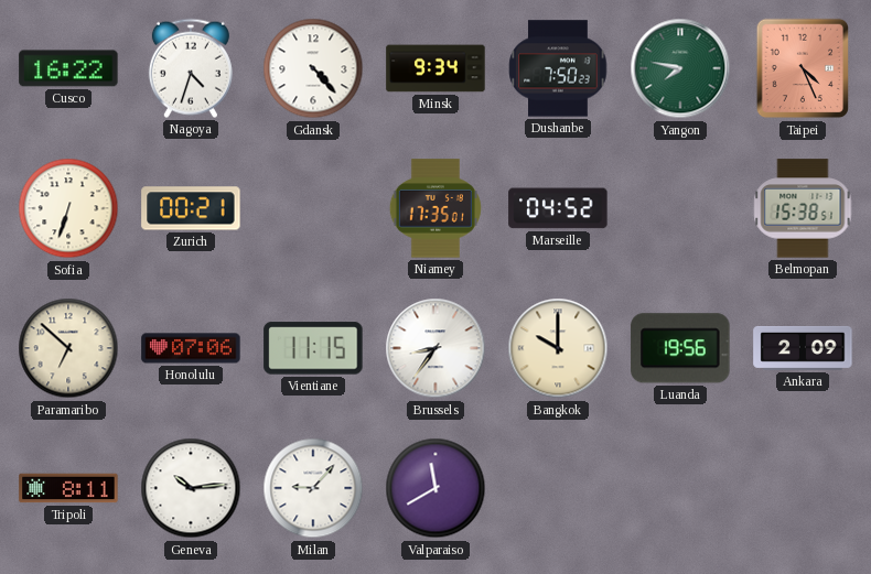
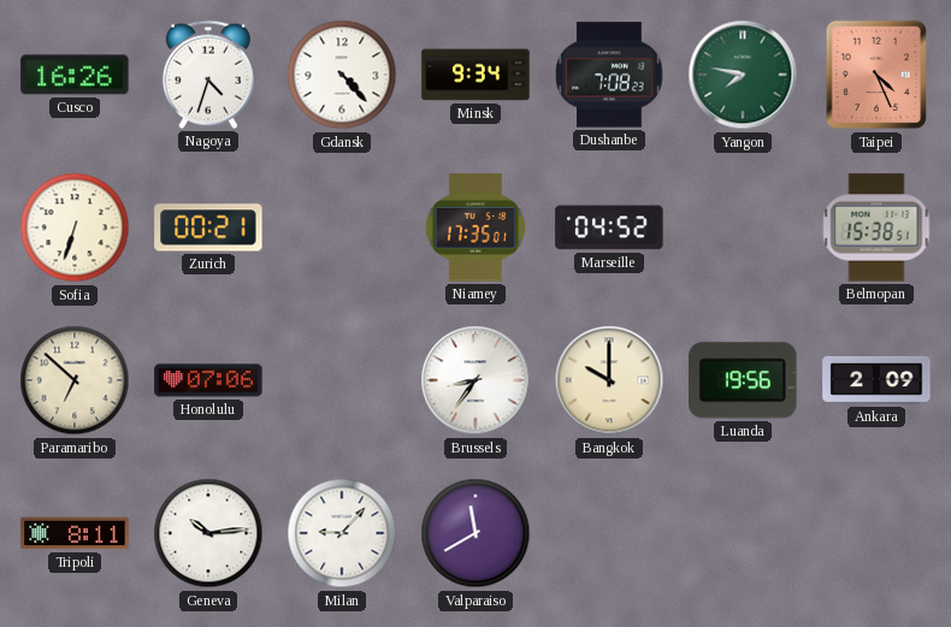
Cusco: 16:22 -> 16:26 (75, 75)
Dushanbe: 7:50 -> 7:08 (609, 75)
Vientiane: 11:15 -> none (313, 348)
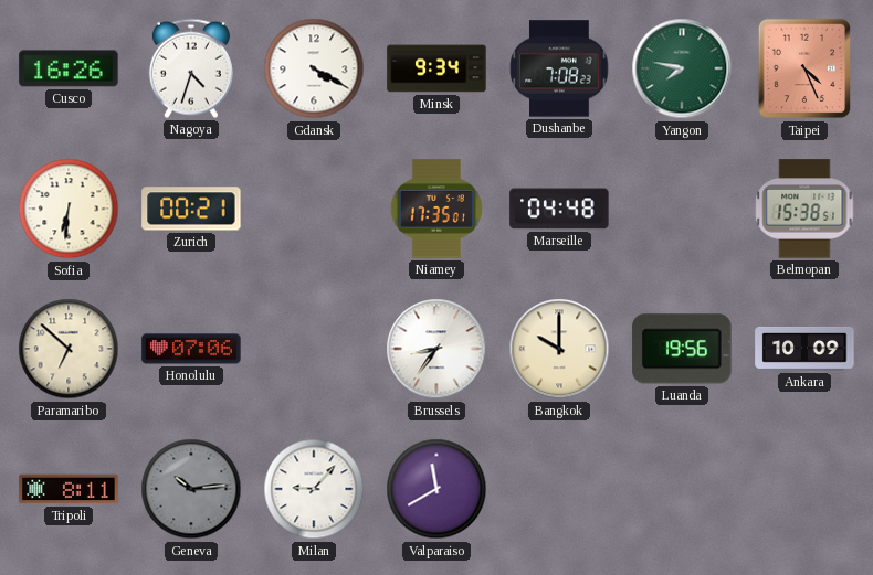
Gdansk: 4:23 -> 4:20 (314, 68)
Sofia: 6:33 -> 6:31 (69, 209)
Marseille: 04:52 -> 04:48 (559, 209)
Ankara: 2:09 -> 10:09 (804, 349)
Geneva dial: white -> grey (191, 489)
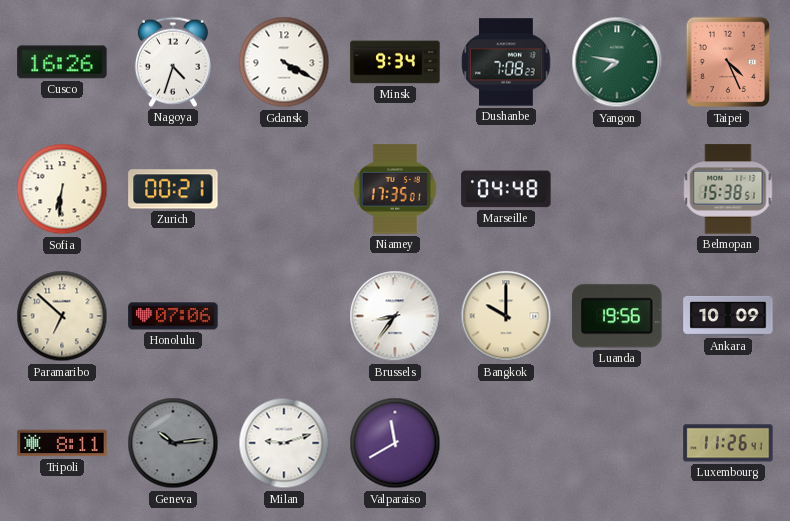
Milan: 9:07 -> 9:12 (284, 443)
Luxembourg: none -> 11:26 (728, 443)
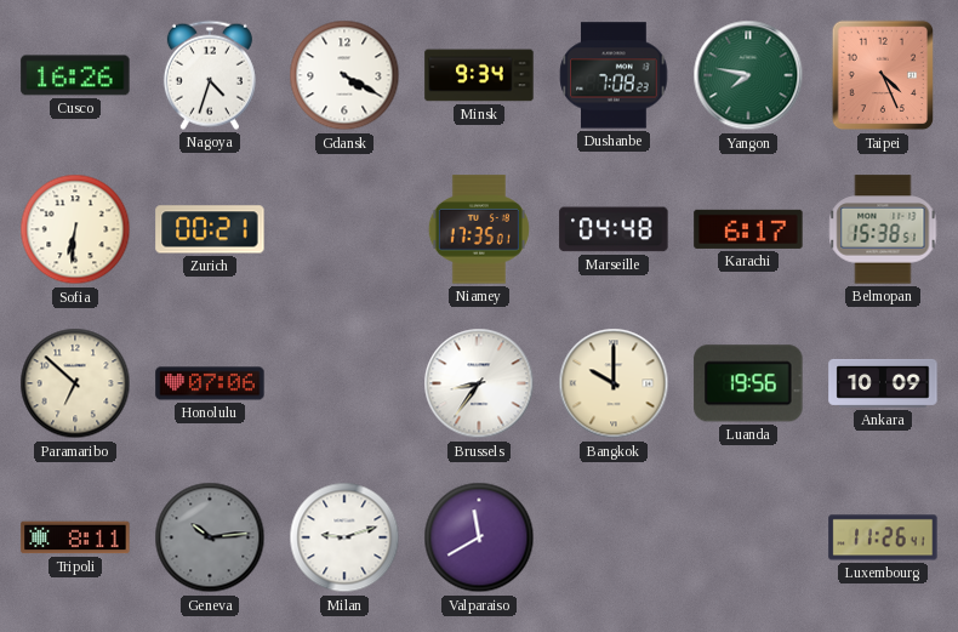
Karachi: none -> 6:17 (748, 229)
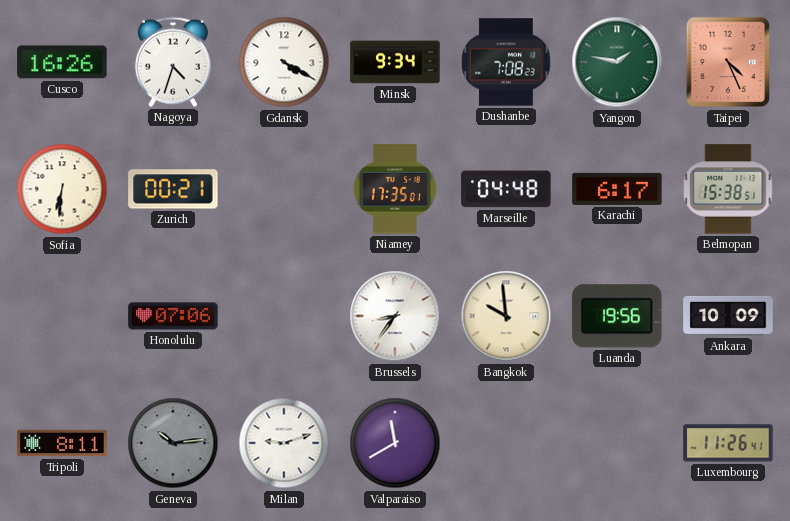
Yangon: 7:47 -> 1:47 (617, 62)
Paramaribo: 6:52 -> none (75, 383)
Bangkok: 10:00 -> 9:59 (506, 316)
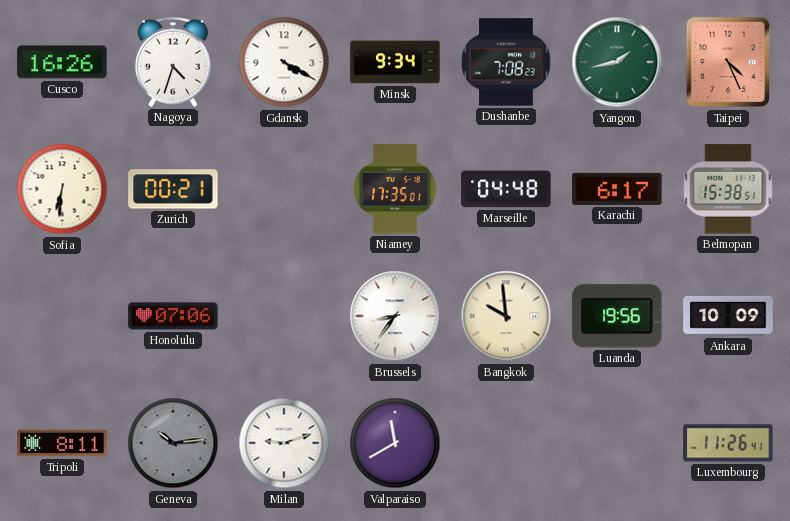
Yangon: 1:47 -> 1:43 (617, 62)
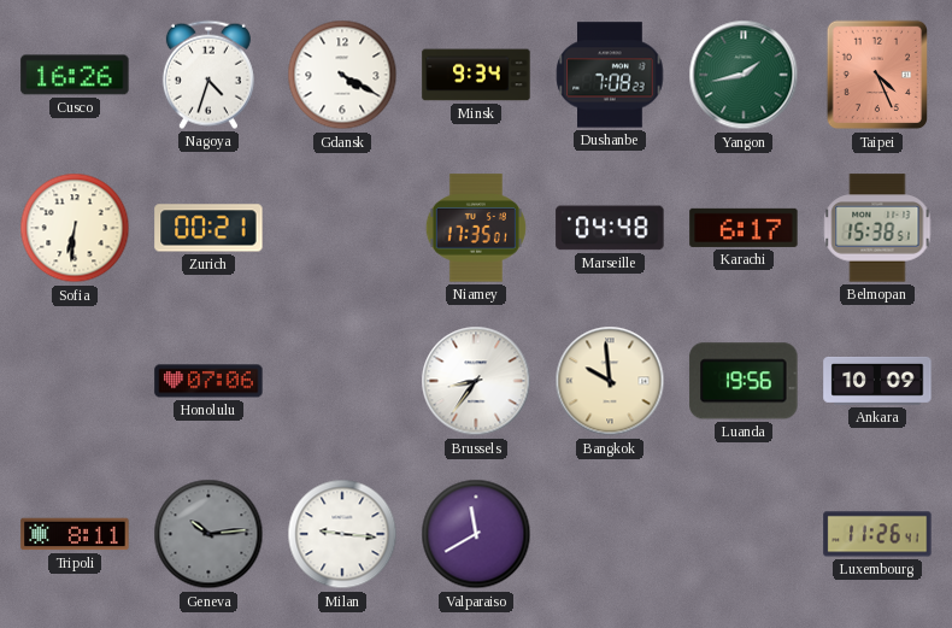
Milan: 9:12 -> 9:16 (342, 534)
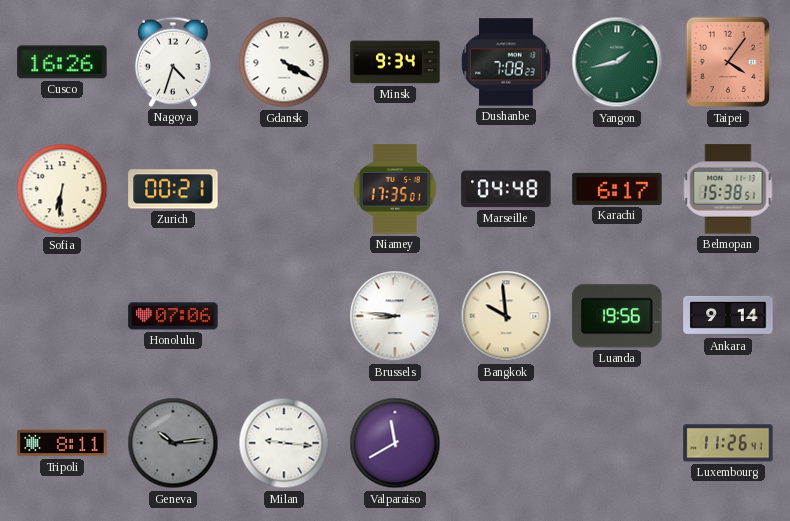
Taipei: 4:26 -> 4:06 (728, 62)
Brussels: 8:36 -> 8:46 (395, 316)
Ankara: 10:09 -> 9:14 (728, 316)
